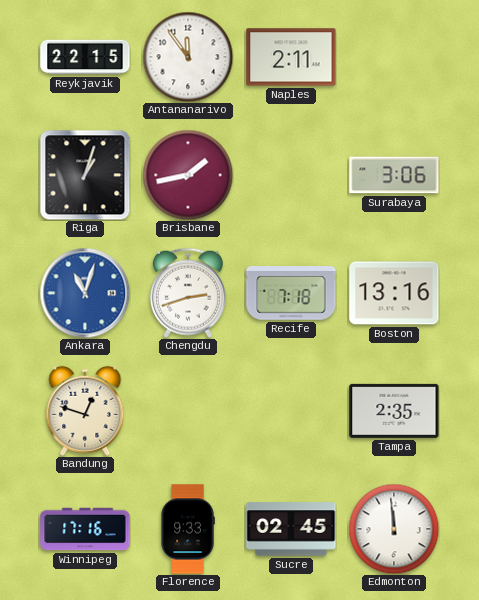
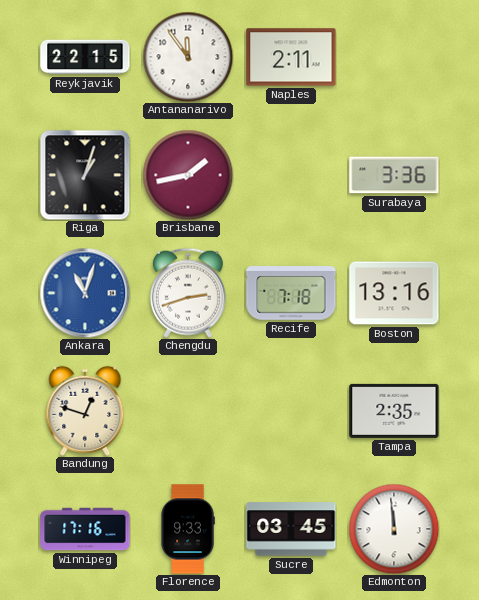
Surabaya: 3:06 -> 3:36 (394, 175)
Sucre: 02:45 -> 03:45 (291, 529)
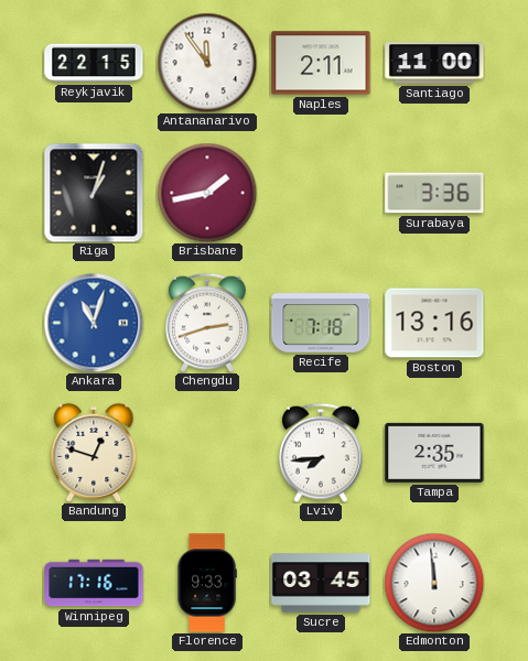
Santiago: none -> 11:00 (434, 63)
Lviv: none -> 7:44 (321, 453)
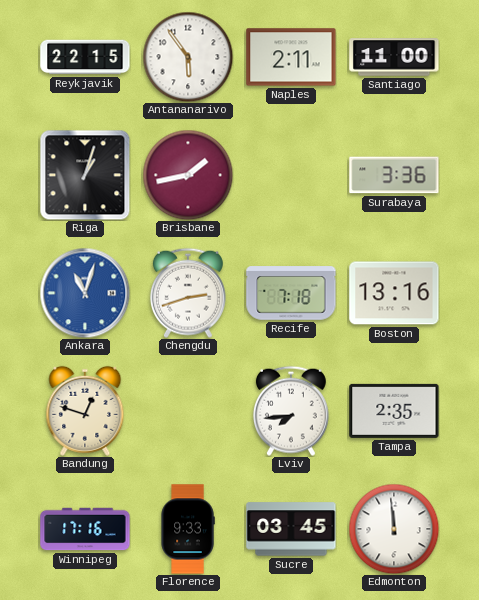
Antananarivo: 11:54 -> 5:54 (188, 57)
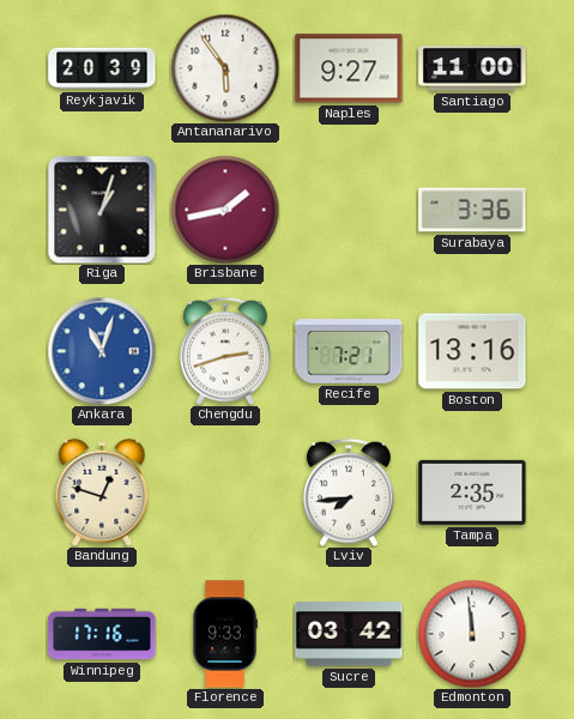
Reykjavik: 22:15 -> 20:39 (102, 68)
Naples: 2:11 -> 9:27 (349, 68)
Recife: 7:18 -> 7:21 (349, 351)
Sucre: 03:45 -> 03:42 (349, 634)
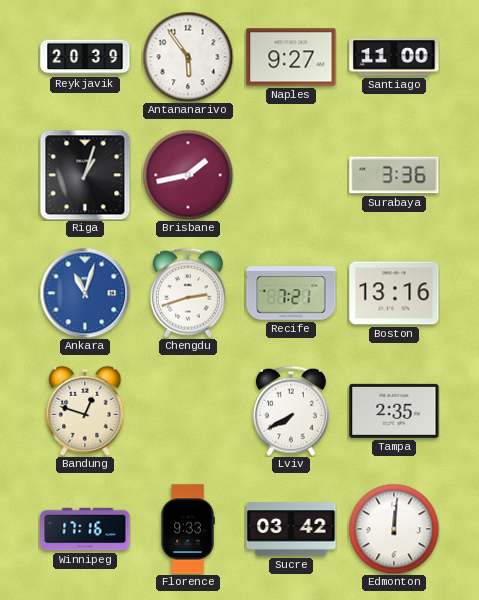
Lviv: 7:44 -> 7:40 (291, 411)
Edmonton: 11:59 -> 12:01 (394, 529)
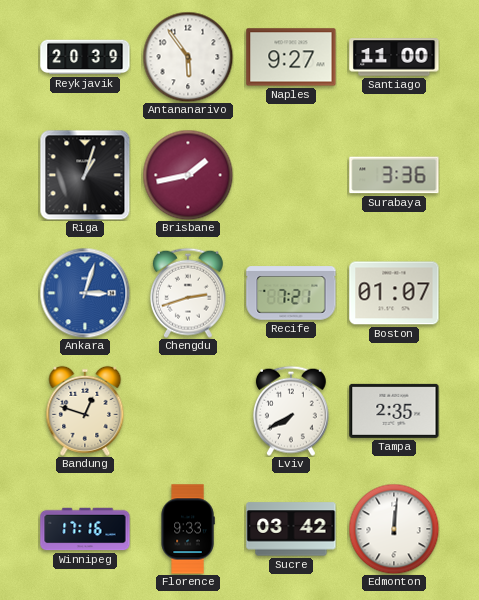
Ankara: 11:03 -> 3:03 (85, 293)
Boston: 13:16 -> 01:07 (394, 293)
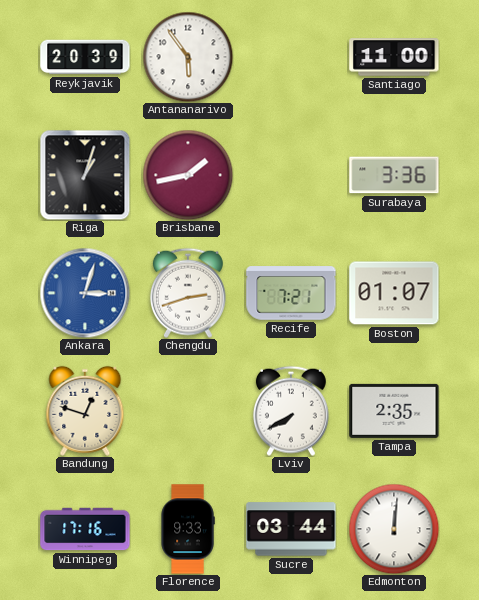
Naples: 9:27 -> none (291, 57)
Sucre: 03:42 -> 03:44 (291, 529)
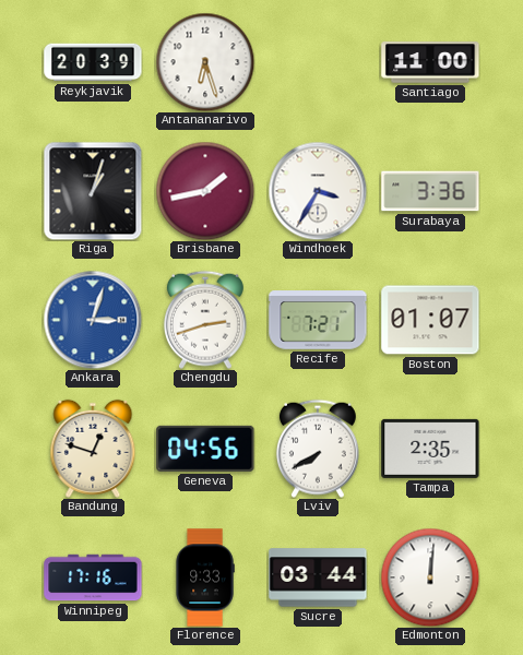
Antananarivo: 5:54 -> 6:27 (205, 62)
Windhoek: none -> 3:35 (318, 191)
Geneva: none -> 04:56 (205, 449)
